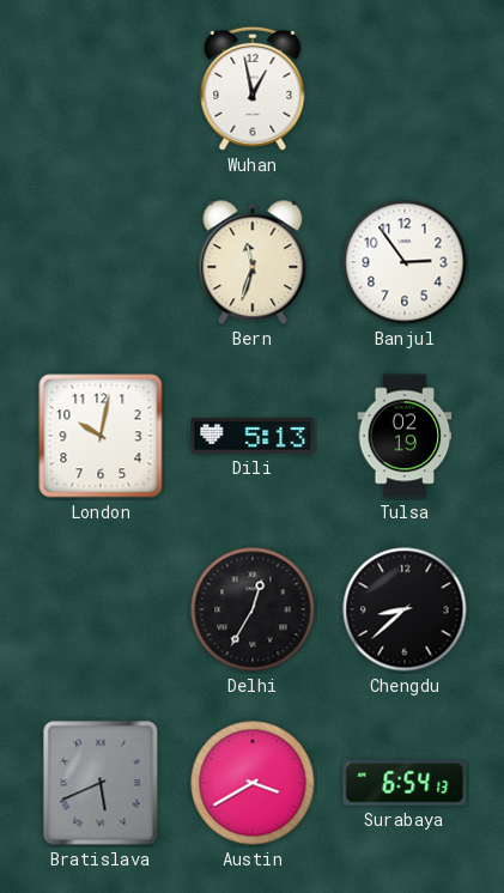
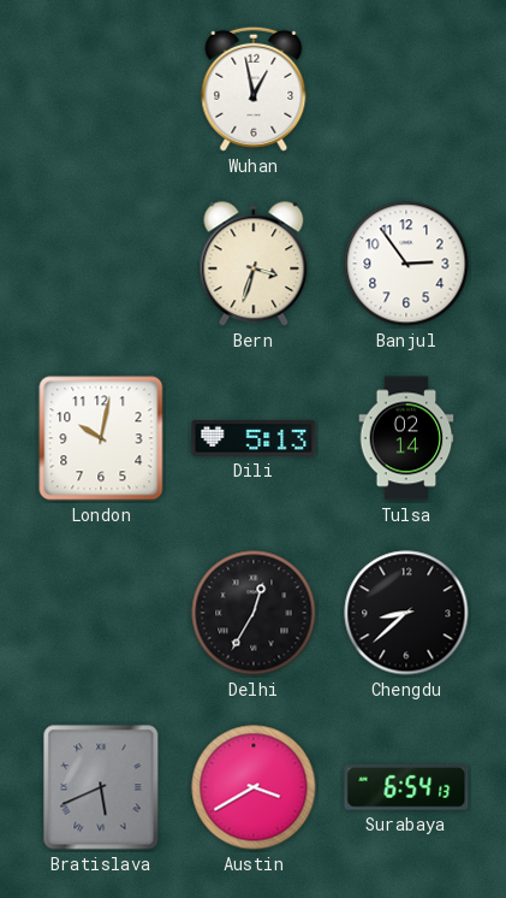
Bern: 11:33 -> 3:33 (254, 265)
Tulsa: 02:19 -> 02:14 (406, 438)
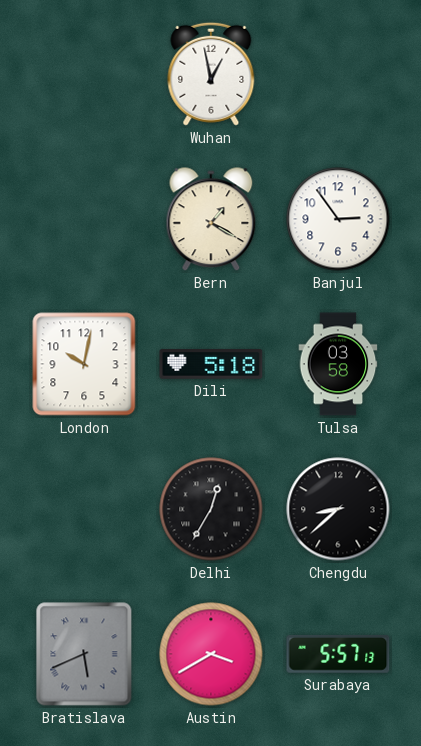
Bern: 3:33 -> 1:20 (211, 220)
Dili: 5:13 -> 5:18 (211, 365)
Tulsa: 02:14 -> 03:58 (338, 364)
Surabaya: 6:54 -> 5:57 (338, 654)
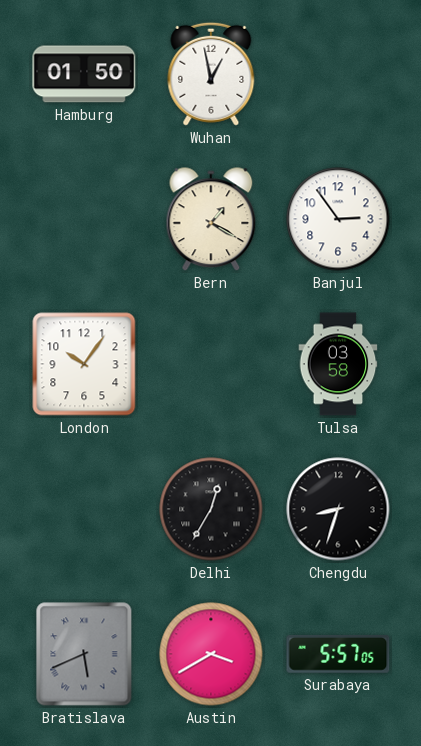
Hamburg: none -> 01:50 (84, 74)
London: 10:02 -> 10:06 (84, 364)
Dili: 5:18 -> none (211, 365)
Chengdu: 8:38 -> 8:33 (338, 509)
Surabaya: 5:57:13 -> 5:57:05 (338, 654)
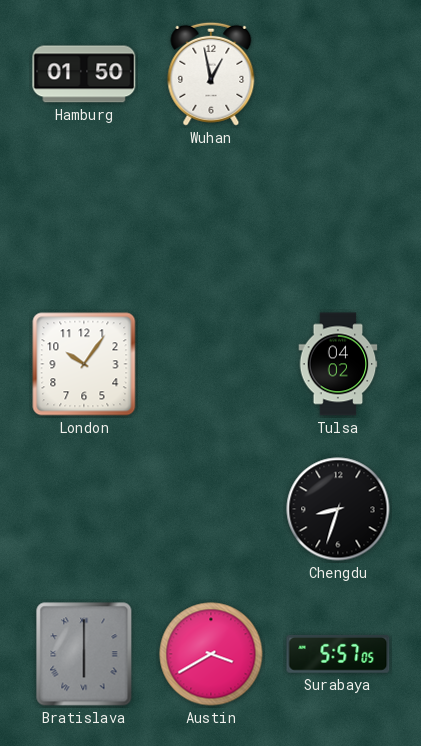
Bern: 1:20 -> none (211, 220)
Banjul: 2:54 -> none (338, 219)
Tulsa: 03:58 -> 04:02 (338, 364)
Delhi: 12:35 -> none (211, 509)
Bratislava: 5:41 -> 6:00 (84, 654)
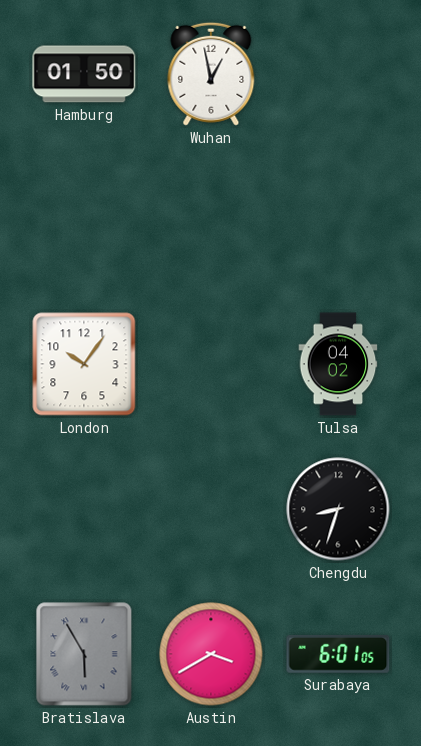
Bratislava: 6:00 -> 5:55 (84, 654)
Surabaya: 5:57 -> 6:01 (338, 654)
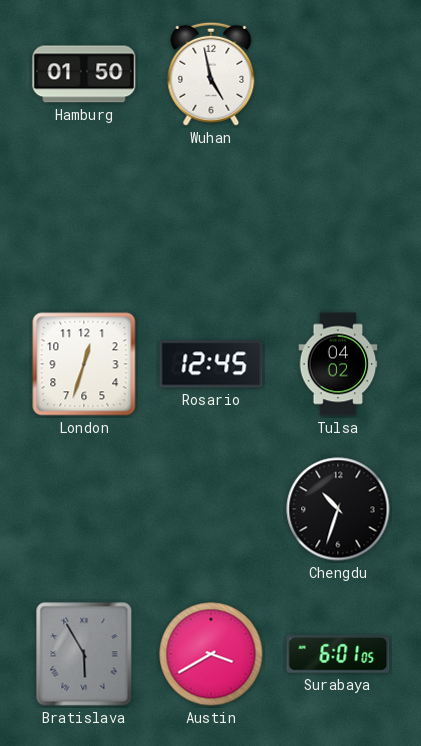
Wuhan: 12:58 -> 4:58 (211, 74)
London: 10:06 -> 12:33 (84, 364)
Rosario: none -> 12:45 (211, 364)
Chengdu: 8:33 -> 10:33 (338, 509)
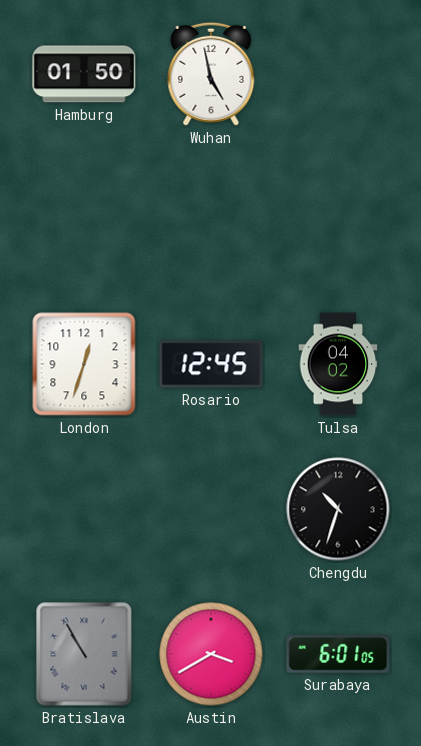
Bratislava: 5:55 -> 10:55 (84, 654)
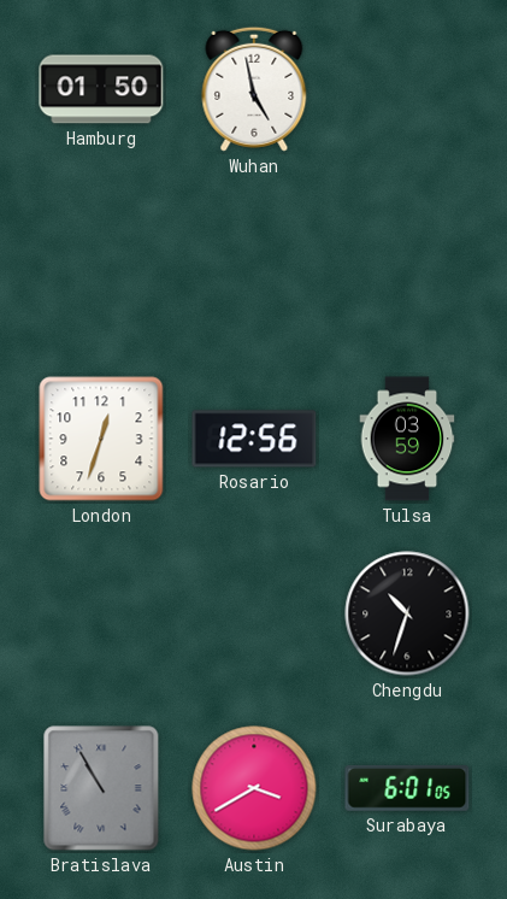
Rosario: 12:45 -> 12:56 (254, 439)
Tulsa: 04:02 -> 03:59 (407, 439)
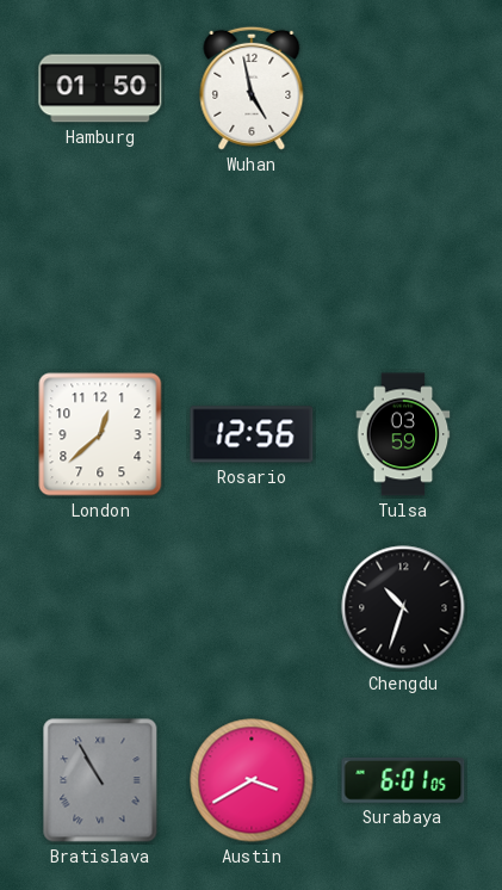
London: 12:33 -> 12:38 (100, 434)
